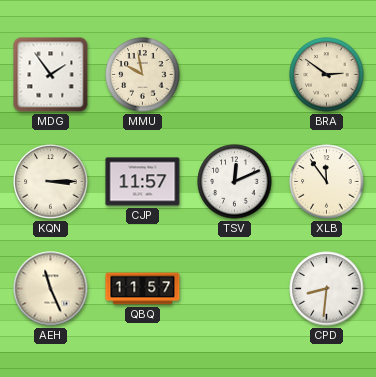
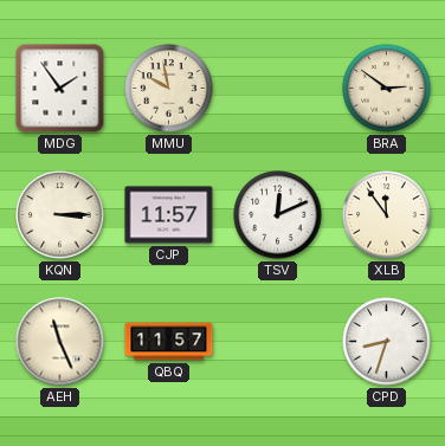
CPD: 8:31 -> 8:33 (387, 342)
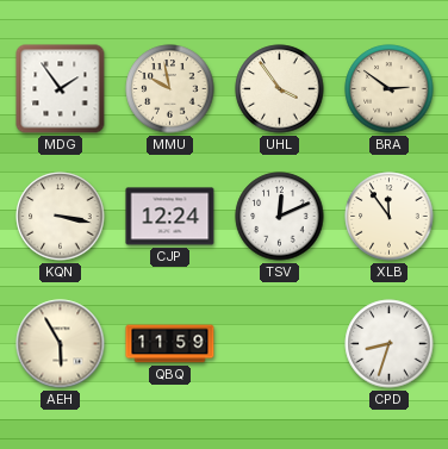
UHL: none -> 3:54 (280, 89)
KQN: 3:15 -> 3:17 (61, 217)
CJP: 11:57 -> 12:24 (170, 217)
AEH: 11:26 -> 5:55 (61, 344)
QBQ: 11:57 -> 11:59 (170, 344)
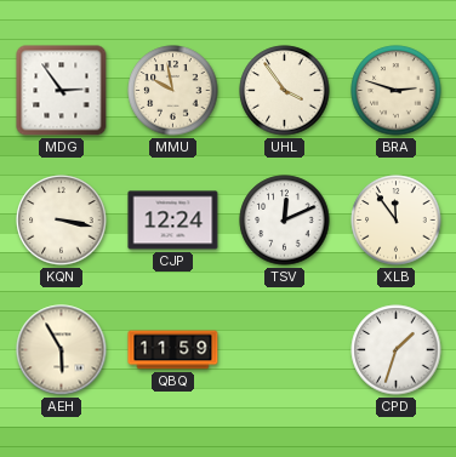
MDG: 1:54 -> 2:54 (62, 91)
BRA: 2:51 -> 2:48 (397, 91)
CPD: 8:33 -> 1:33 (397, 350)
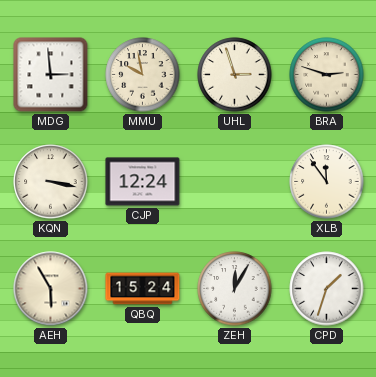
MDG: 2:54 -> 2:59 (51, 75)
UHL: 3:54 -> 2:57 (235, 75)
TSV: 12:11 -> none (285, 221)
QBQ: 11:59 -> 15:24 (143, 289)
ZEH: none -> 12:05 (235, 289)
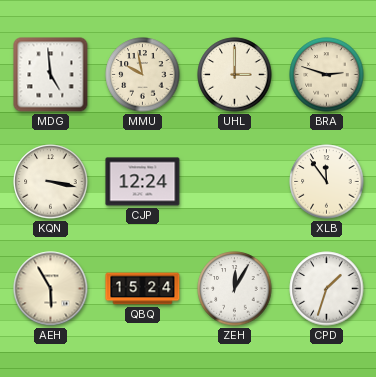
MDG: 2:59 -> 4:59 (51, 75)
UHL: 2:57 -> 3:00 (235, 75)
